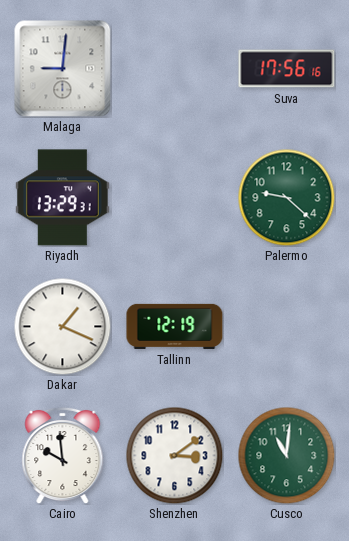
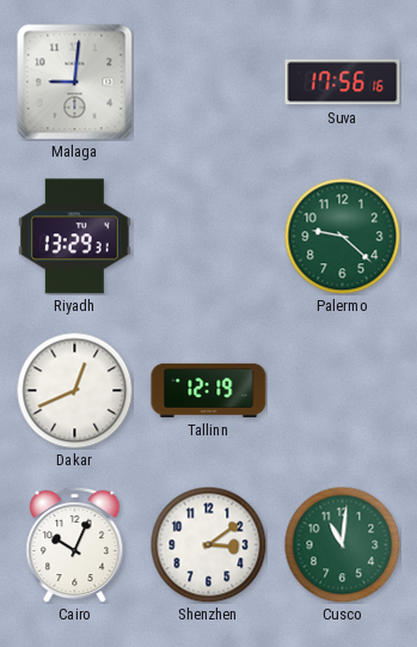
Dakar: 1:19 -> 12:41 (74, 390)
Cairo: 9:59 -> 10:04 (75, 544)
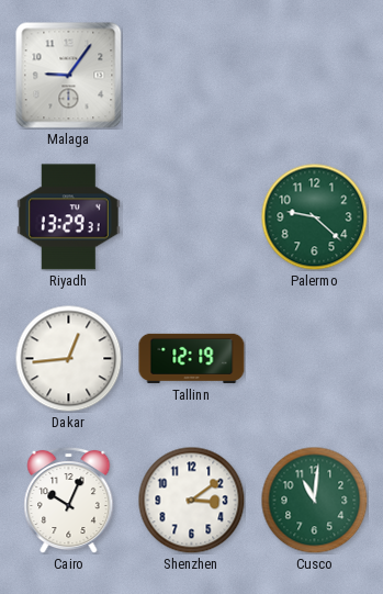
Malaga: 9:01 -> 9:06 (69, 76)
Suva: 17:56 -> none (343, 83)
Dakar: 12:41 -> 12:44 (68, 358)
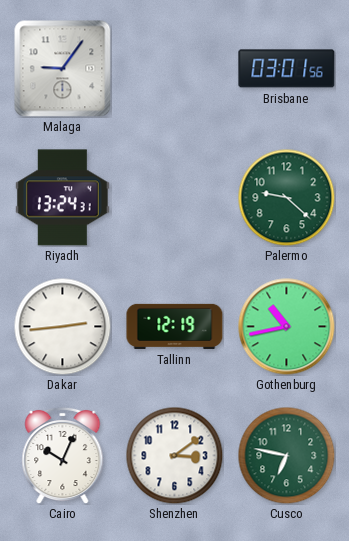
Brisbane: none -> 03:01 (287, 69)
Riyadh: 13:29 -> 13:24 (62, 198)
Dakar: 12:44 -> 2:44 (62, 326)
Gothenburg: none -> 10:43 (287, 327)
Cusco: 11:01 -> 6:47 (286, 455)
